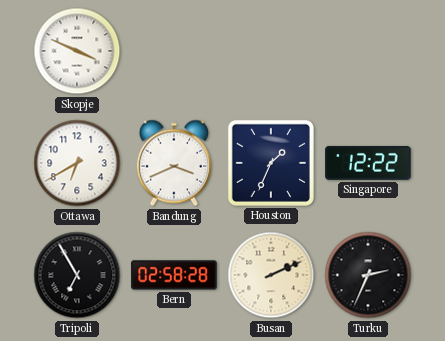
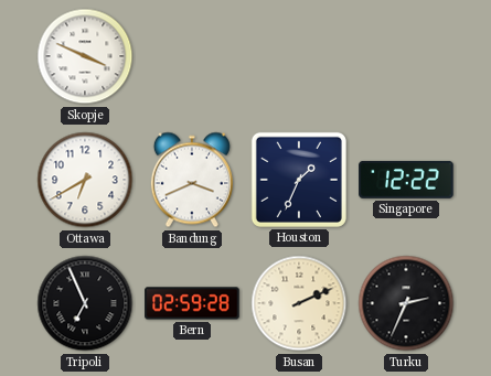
Tripoli: 6:55 -> 6:56 (85, 303)
Bern: 02:58 -> 02:59 (192, 303)
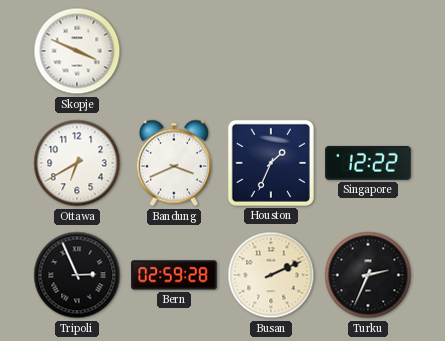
Tripoli: 6:56 -> 2:56 (77, 275)
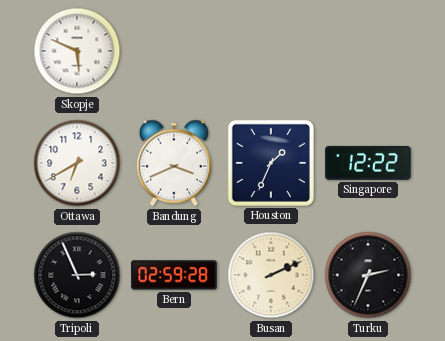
Skopje: 3:49 -> 5:49 (77, 51)
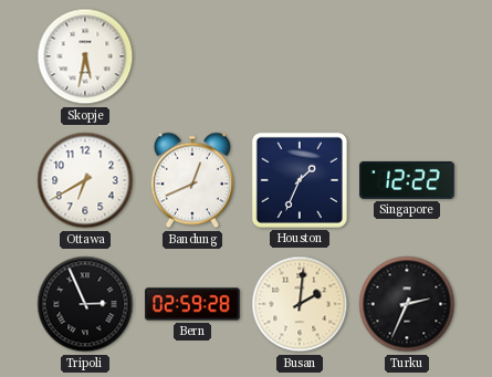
Skopje: 5:49 -> 5:32 (85, 56)
Bandung: 3:41 -> 12:41 (192, 180)
Busan: 2:11 -> 2:01 (300, 304)
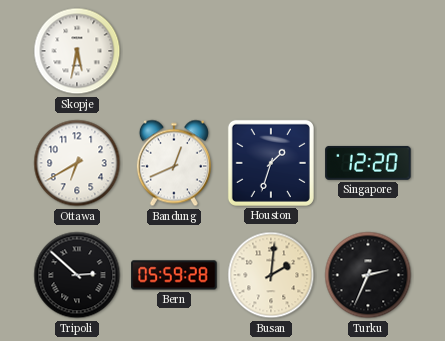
Houston: 1:34 -> 1:33 (271, 163)
Singapore: 12:22 -> 12:20 (368, 163)
Tripoli: 2:56 -> 2:52 (77, 275)
Bern: 02:59 -> 05:59 (174, 275)
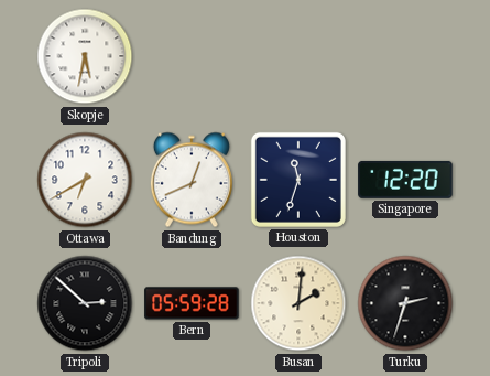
Houston: 1:33 -> 11:33 (298, 180)
Turku: 2:34 -> 2:33 (405, 303)
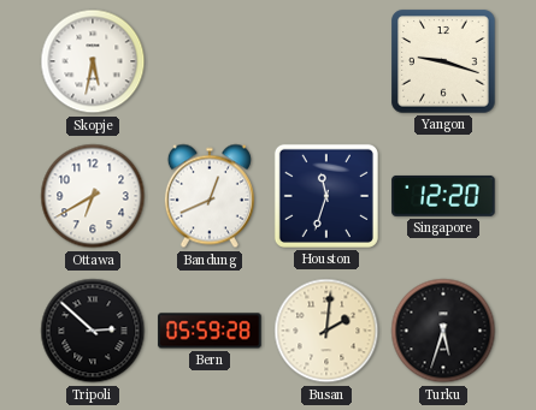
Yangon: none -> 9:18 (443, 61)
Turku: 2:33 -> 5:33 (443, 331)
